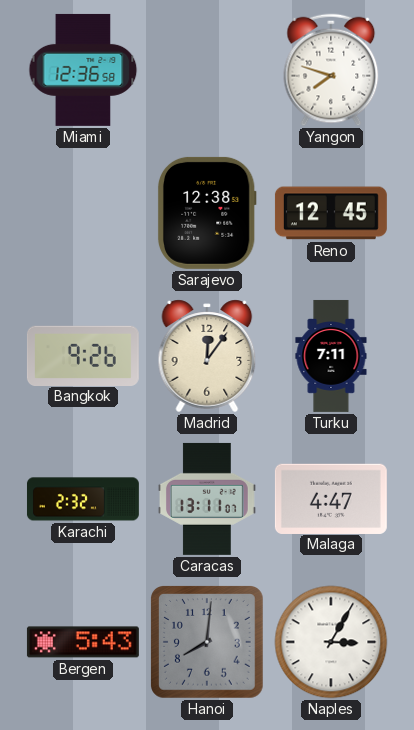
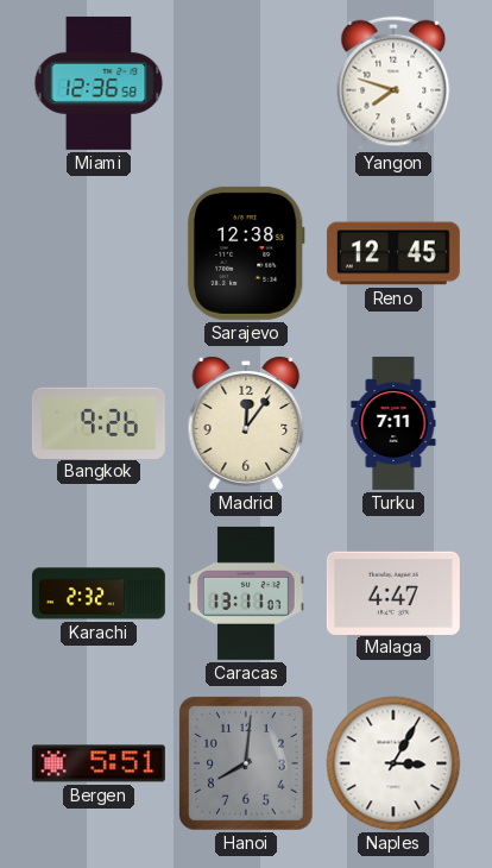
Bergen: 5:43 -> 5:51 (99, 763)
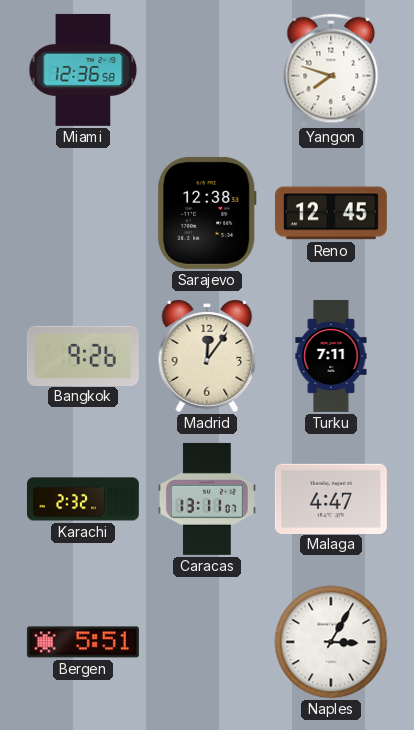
Hanoi: 8:01 -> none (247, 765)
